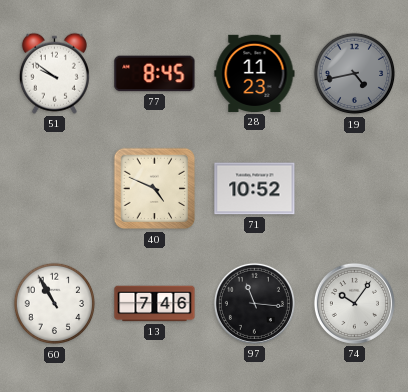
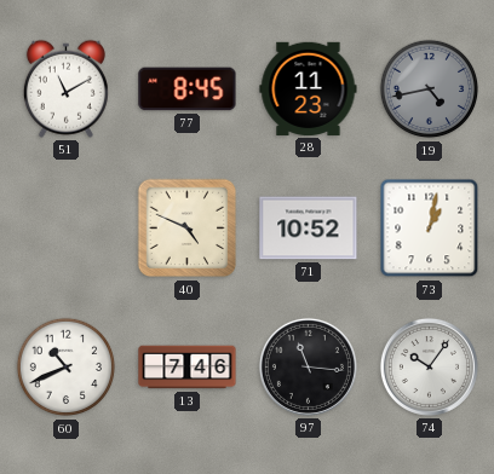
51: 9:51 -> 11:10 (65, 88)
73: none -> 1:02 (430, 229)
60: 10:55 -> 10:41 (67, 368)
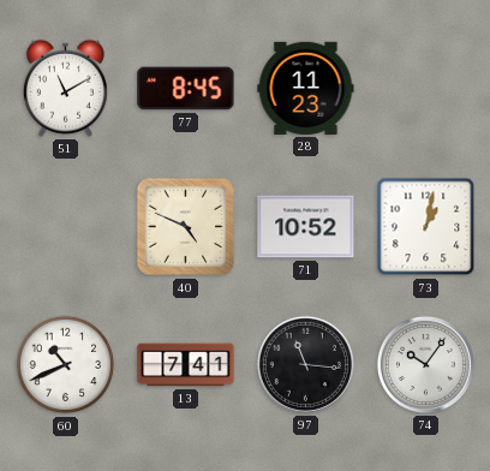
19: 4:43 -> none (430, 89)
13: 7:46 -> 7:41 (186, 365)
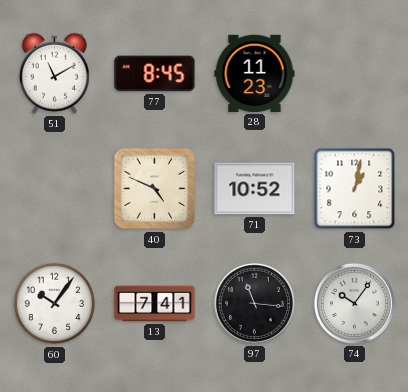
60: 10:41 -> 10:06 (55, 304)
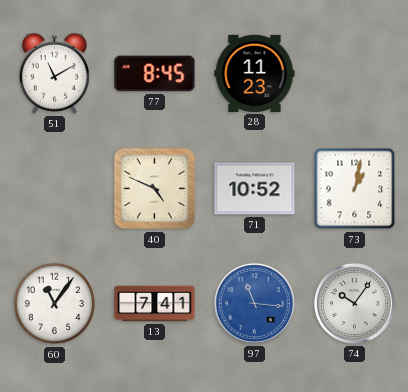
60: 10:06 -> 11:06 (55, 304)
97 dial: black -> blue (254, 303)
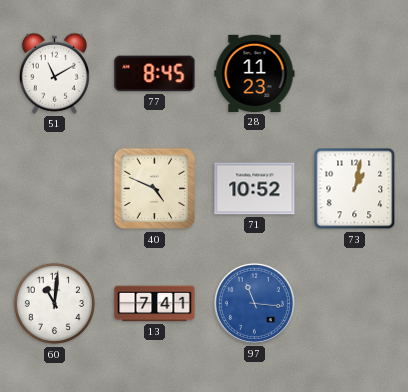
60: 11:06 -> 11:01 (55, 304)
74: 10:06 -> none (354, 303)
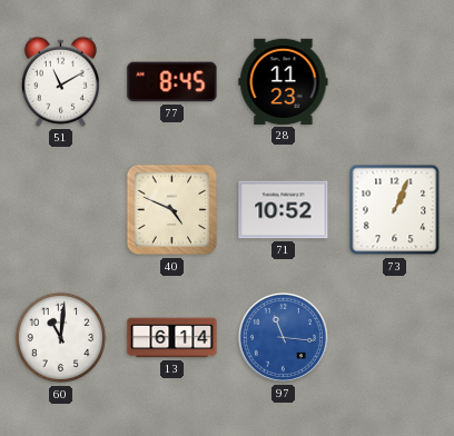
73: 1:02 -> 1:04 (395, 210)
13: 7:41 -> 6:14 (172, 338)
